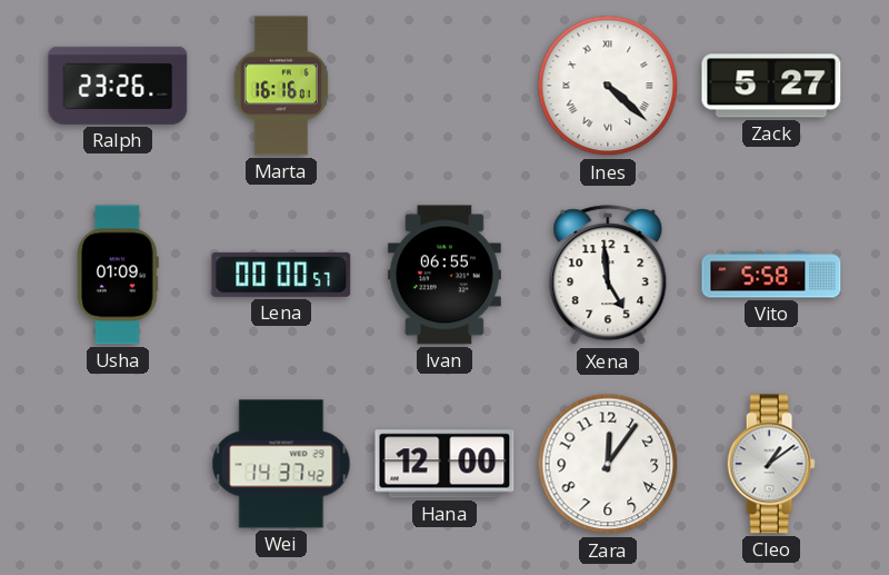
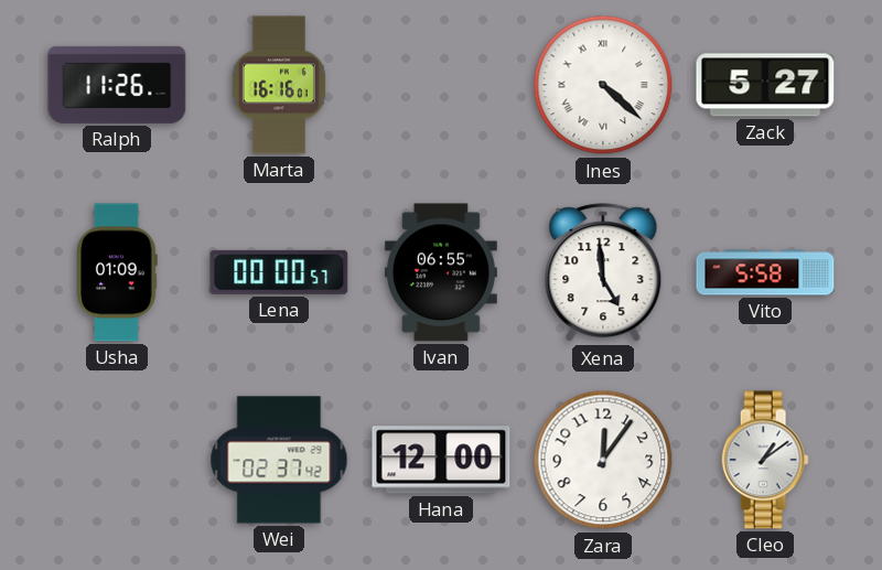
Ralph: 23:26 -> 11:26 (117, 85)
Wei: 14:37 -> 02:37 (279, 460)
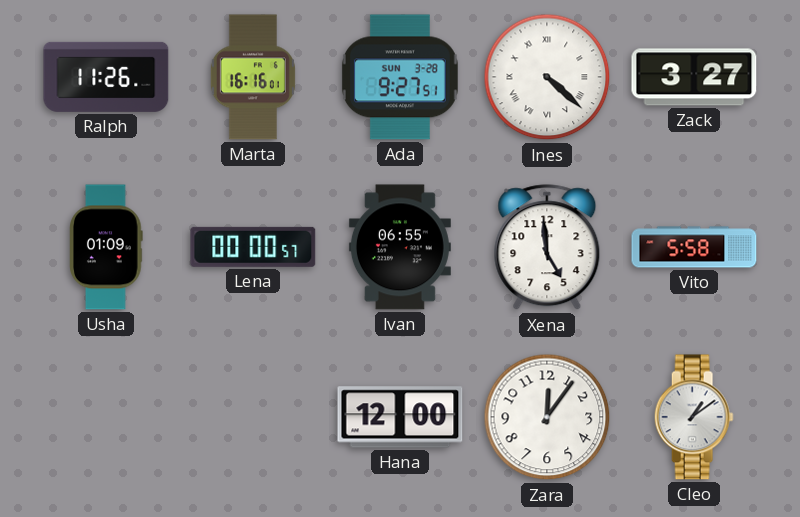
Ada: none -> 9:27 (400, 77)
Zack: 5:27 -> 3:27 (694, 77)
Wei: 02:37 -> none (279, 460)
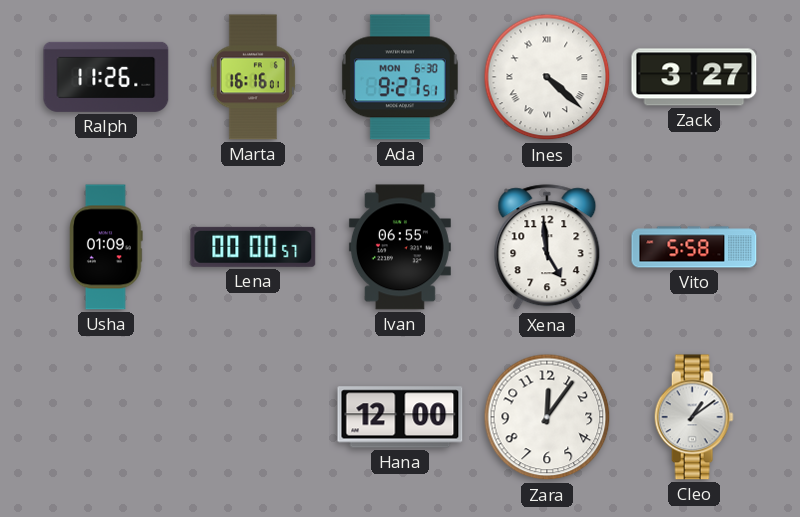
Ada date: SUN 3-28 -> MON 6-30 (400, 77)
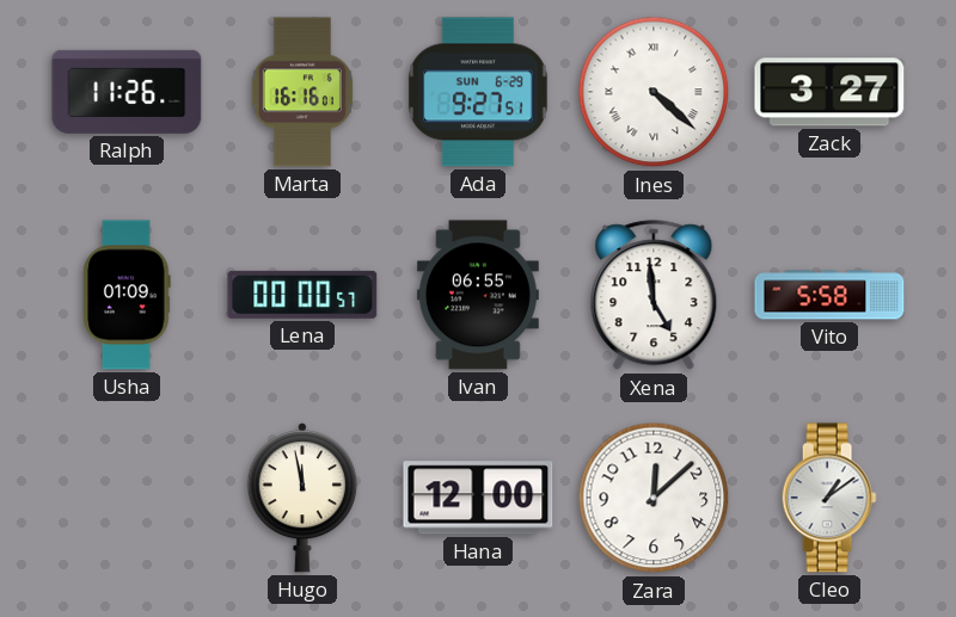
Ada date: MON 6-30 -> SUN 6-29 (478, 92)
Hugo: none -> 11:58 (302, 499)
Zara: 12:06 -> 12:08 (654, 498)
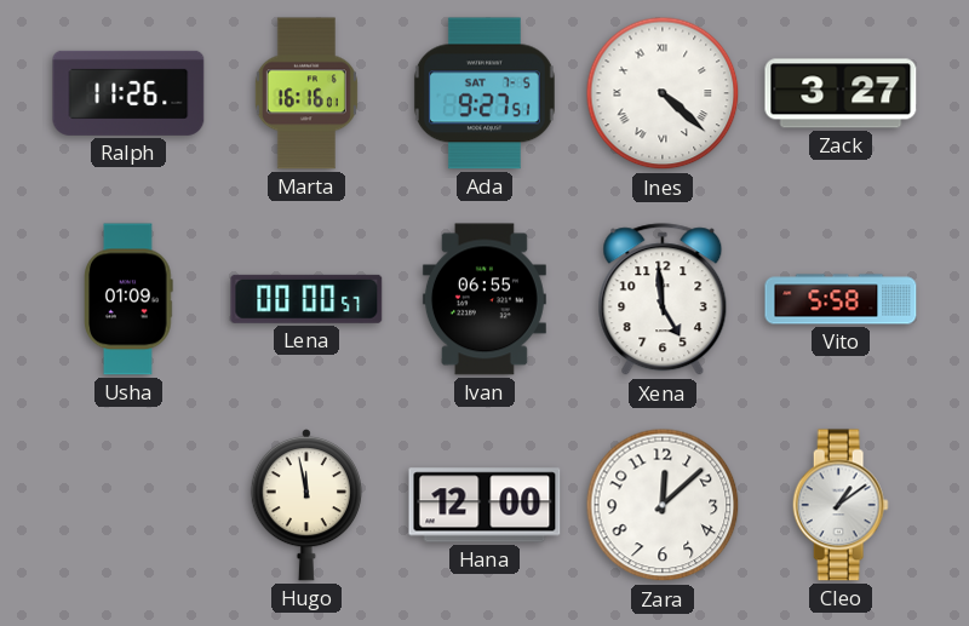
Ada date: SUN 6-29 -> SAT 7-5 (484, 93)
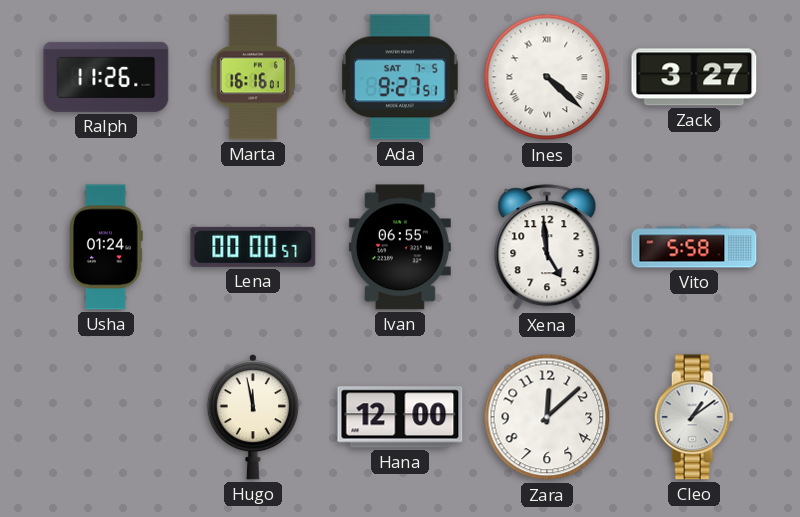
Usha: 01:09 -> 01:24 (106, 247)
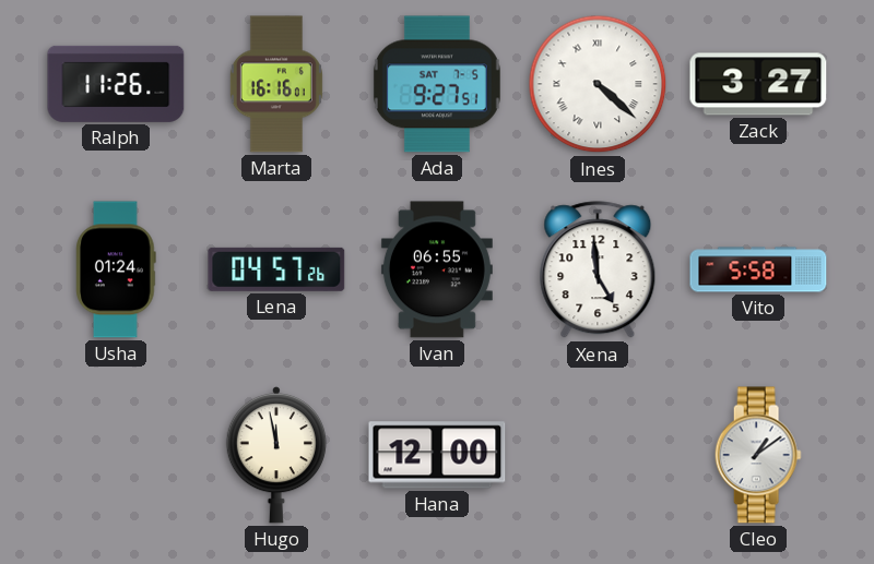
Lena: 00:00 -> 04:57 (276, 269)
Zara: 12:08 -> none (547, 417)
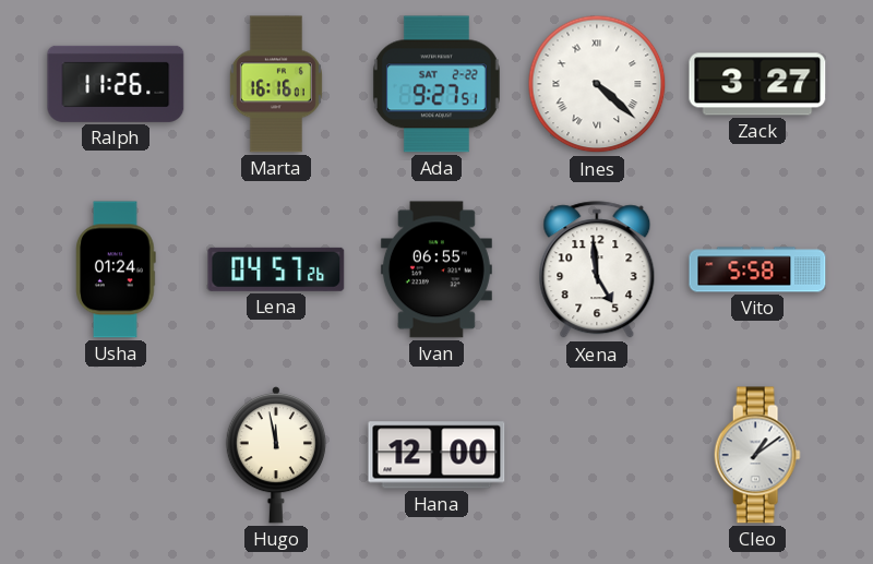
Ada date: SAT 7-5 -> SAT 2-22 (436, 84)
